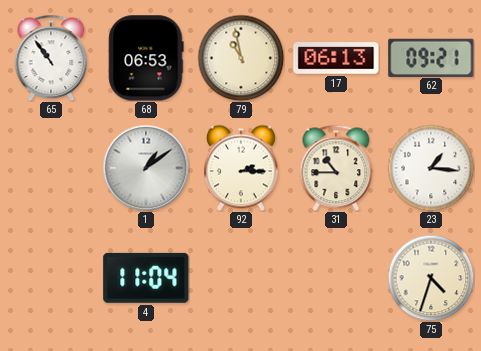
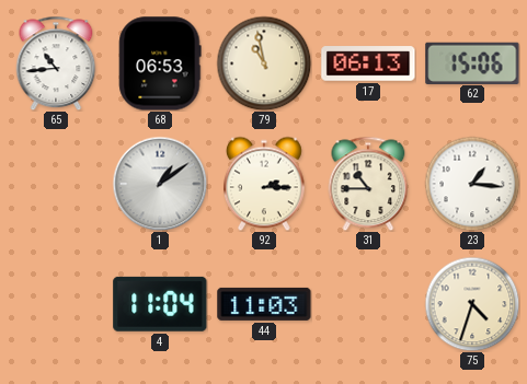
65: 10:54 -> 10:44 (56, 63)
62: 09:21 -> 15:06 (472, 62)
44: none -> 11:03 (264, 304)
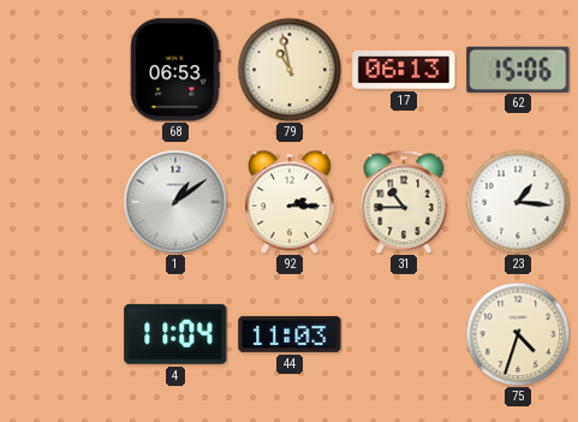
65: 10:44 -> none (56, 63)
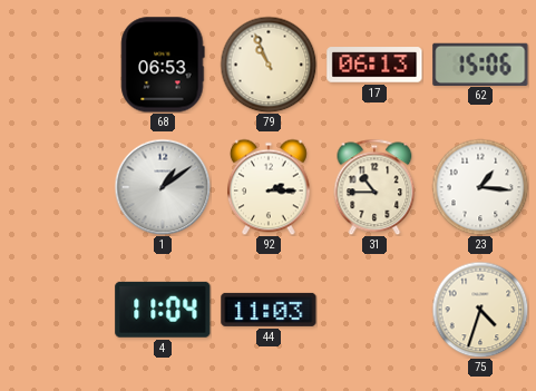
79: 10:58 -> 10:56 (269, 65)
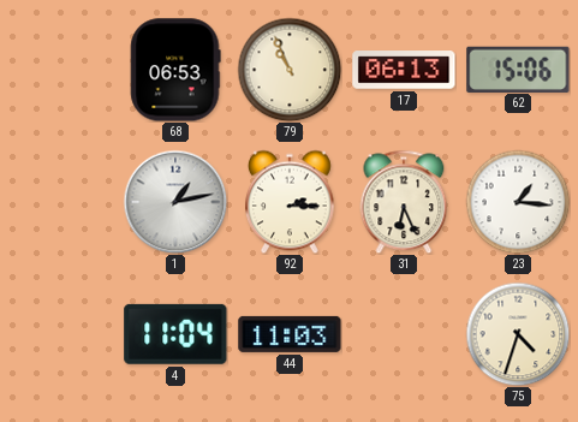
1: 1:09 -> 1:13 (175, 202)
31: 10:45 -> 6:26 (404, 202)
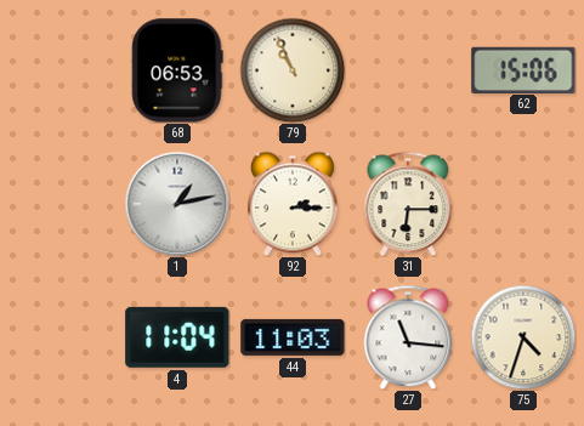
17: 06:13 -> none (404, 70)
31: 6:26 -> 6:15 (408, 204)
23: 1:16 -> none (518, 202)
27: none -> 11:16 (408, 337)
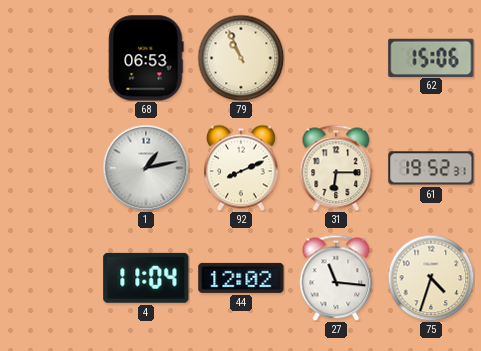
92: 2:15 -> 8:11 (242, 168)
61: none -> 19:52 (431, 168)
44: 11:03 -> 12:02 (241, 278)
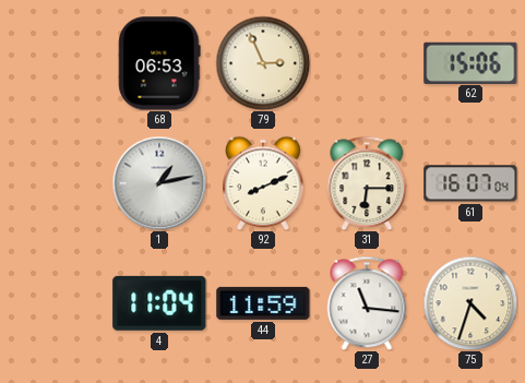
79: 10:56 -> 2:56 (263, 63)
61: 19:52 -> 16:07 (470, 183)
44: 12:02 -> 11:59 (263, 303)
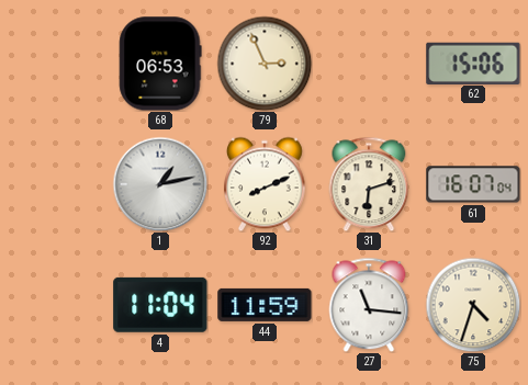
31: 6:15 -> 6:12 (369, 184)
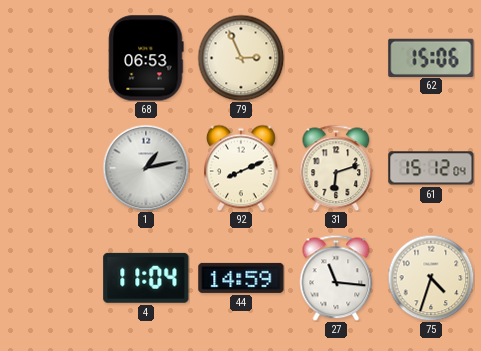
61: 16:07 -> 15:12 (431, 168)
44: 11:59 -> 14:59 (241, 278)
